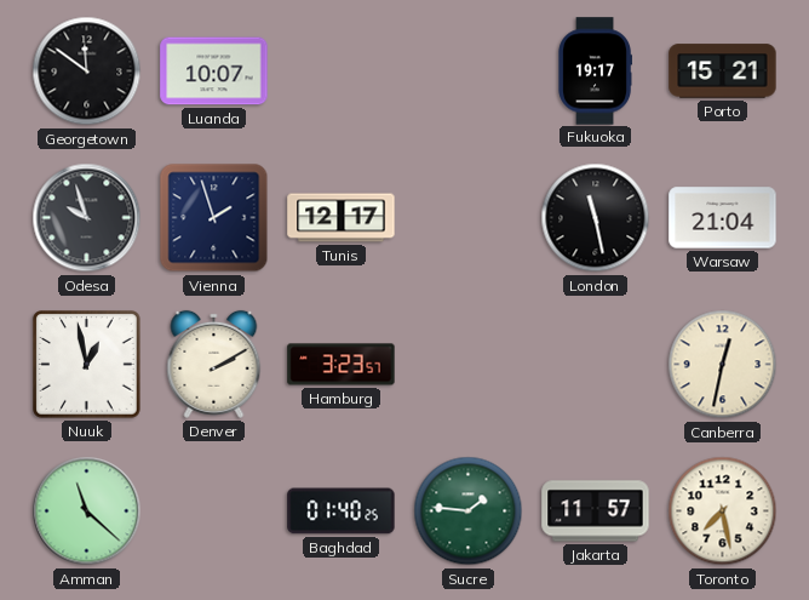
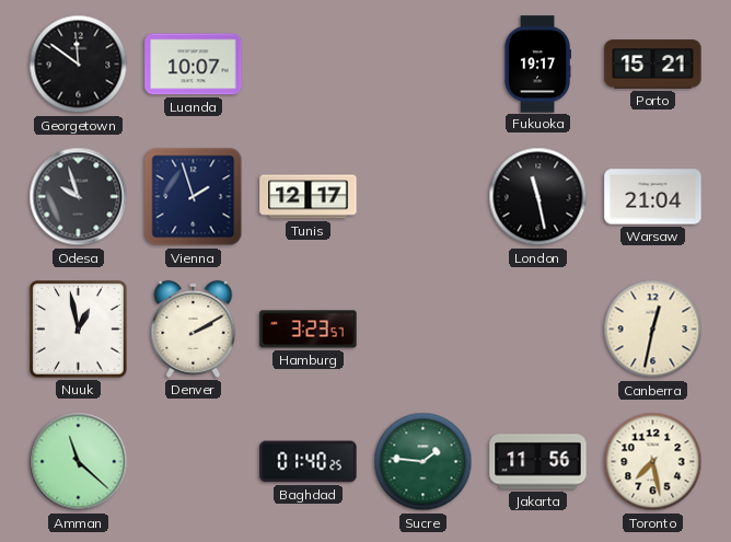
Jakarta: 11:57 -> 11:56 (538, 462)
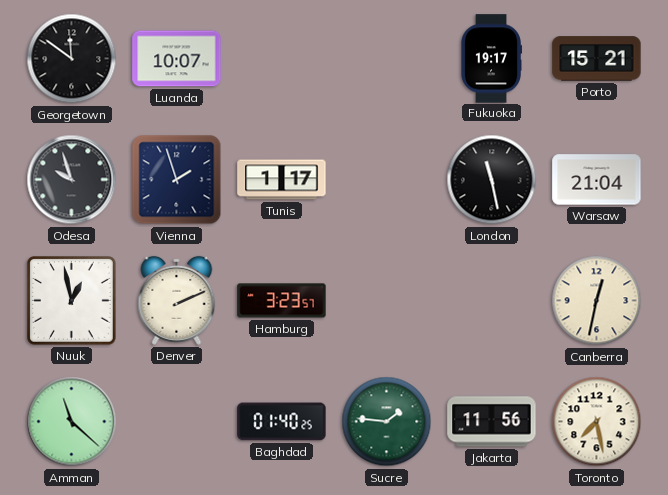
Tunis: 12:17 -> 1:17 (282, 180)
Denver: 2:10 -> 2:11 (177, 300)
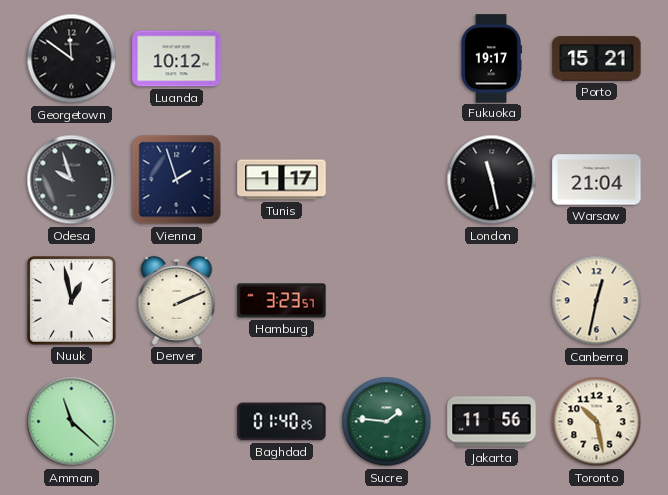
Luanda: 10:07 -> 10:12 (177, 59)
Toronto: 7:28 -> 10:28 (597, 422)
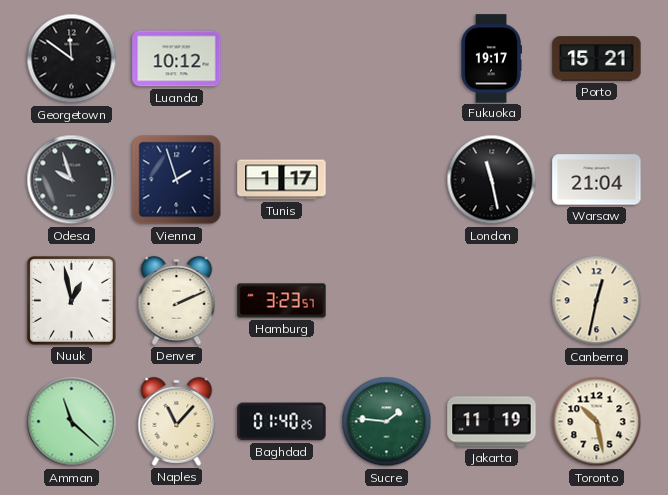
Naples: none -> 11:07 (177, 421)
Jakarta: 11:56 -> 11:19 (492, 422)
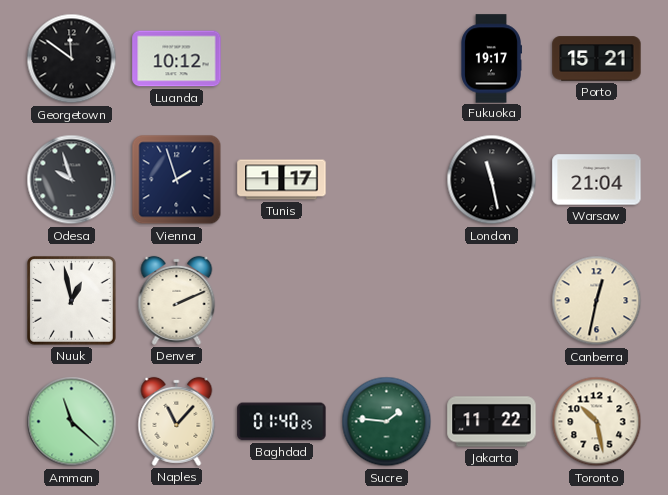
Hamburg: 3:23 -> none (282, 301)
Jakarta: 11:19 -> 11:22 (492, 422)
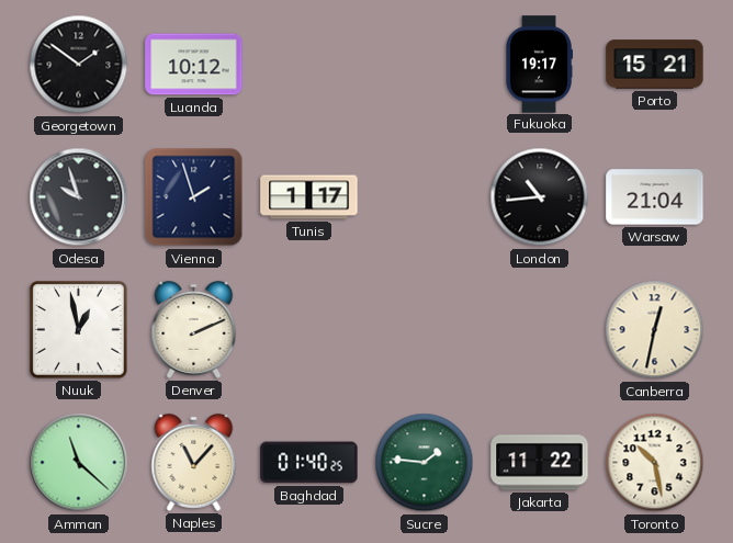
Georgetown: 11:51 -> 1:51 (79, 65)
London: 11:28 -> 10:44 (540, 197)
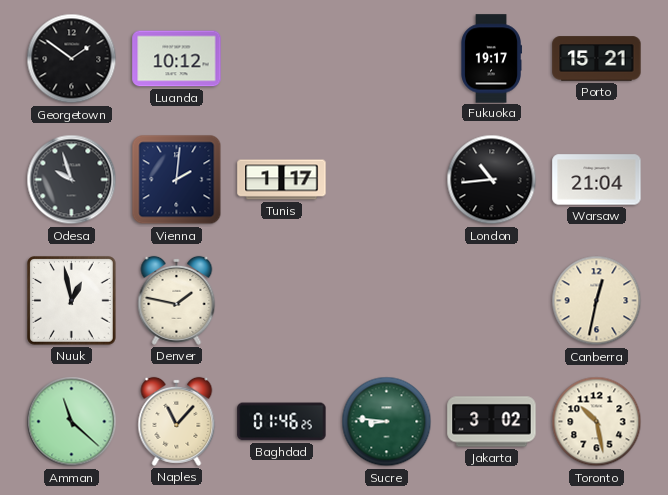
Vienna: 1:57 -> 2:01 (177, 180)
Denver: 2:11 -> 1:47 (177, 300)
Baghdad: 01:40 -> 01:46 (282, 422)
Sucre: 1:46 -> 8:46 (387, 422)
Jakarta: 11:22 -> 3:02 (492, 422)
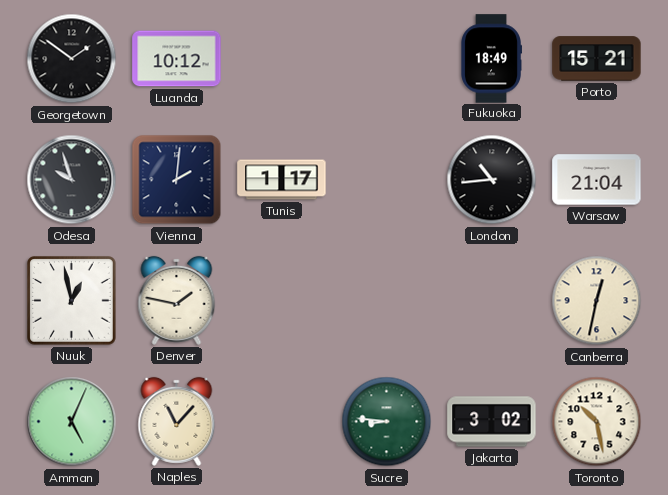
Fukuoka: 19:17 -> 18:49 (491, 59)
Amman: 11:22 -> 5:04 (72, 422)
Baghdad: 01:46 -> none (282, 422)
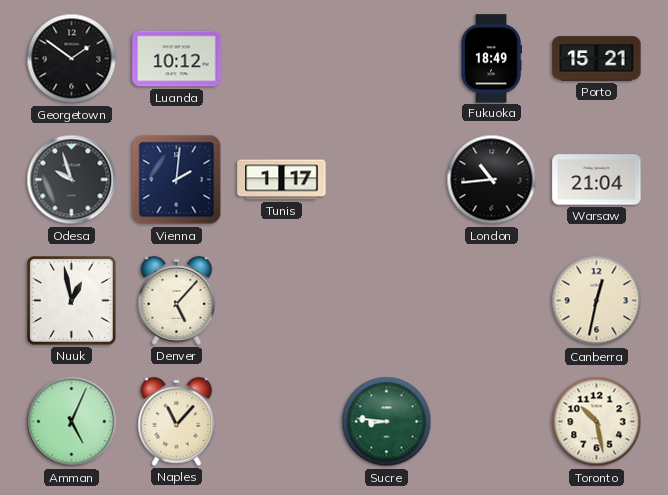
Denver: 1:47 -> 5:07 (177, 300)
Jakarta: 3:02 -> none (492, 422)
